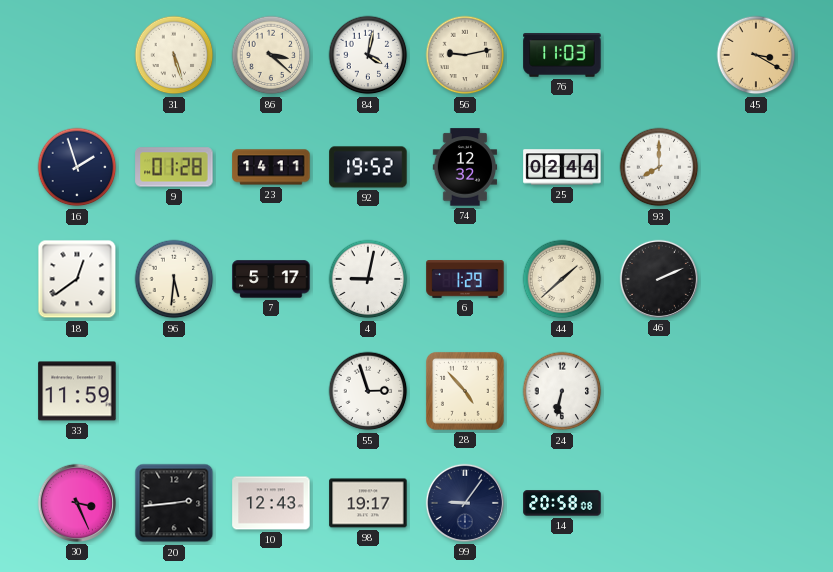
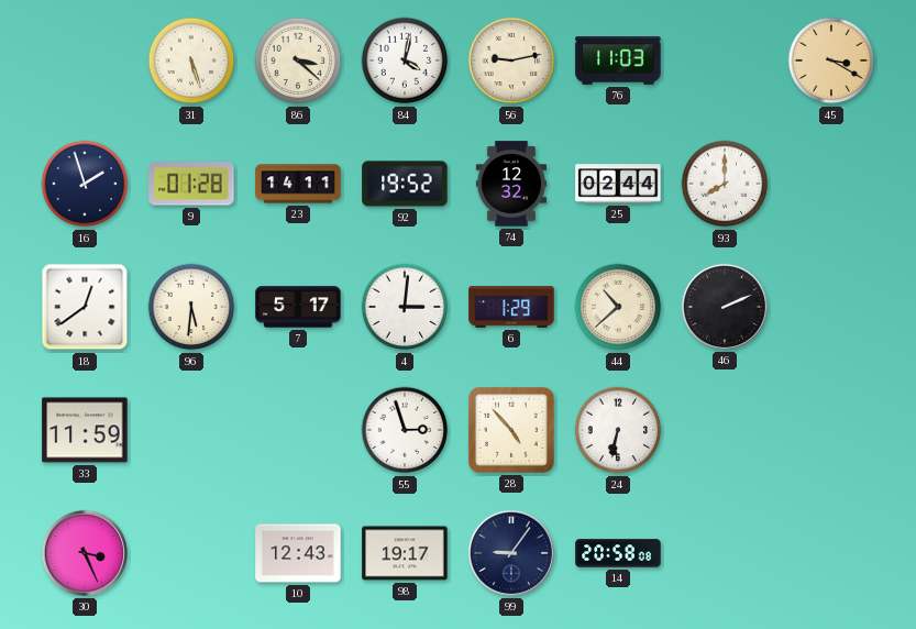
4: 9:02 -> 3:01 (405, 307)
44: 1:38 -> 10:38 (618, 307)
20: 2:44 -> none (174, 503)
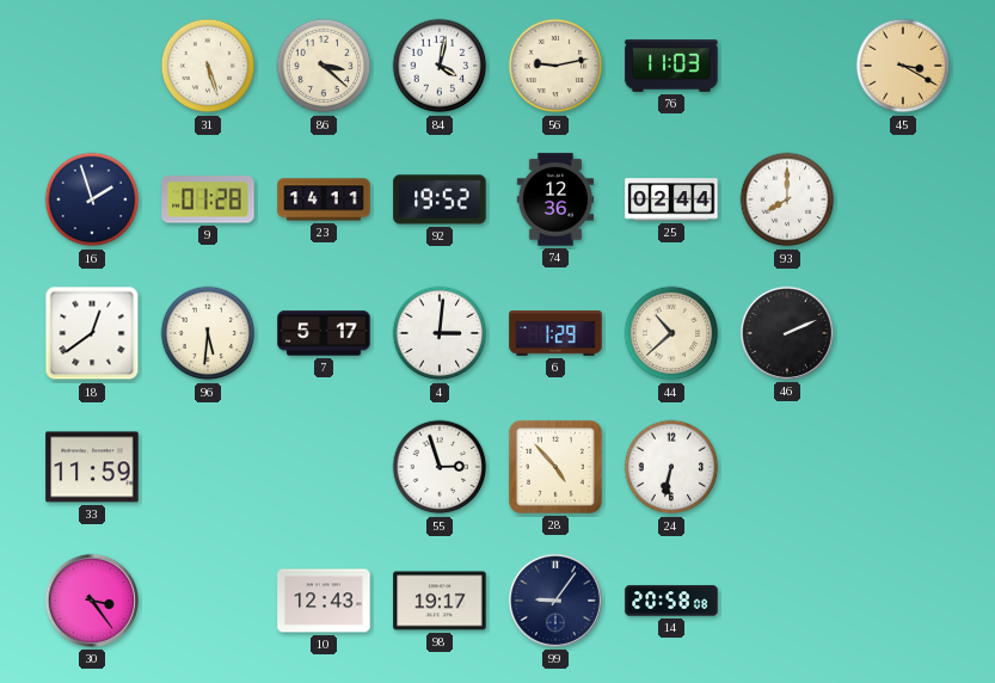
74: 12:32 -> 12:36 (555, 199)
30: 3:26 -> 3:24 (92, 601)
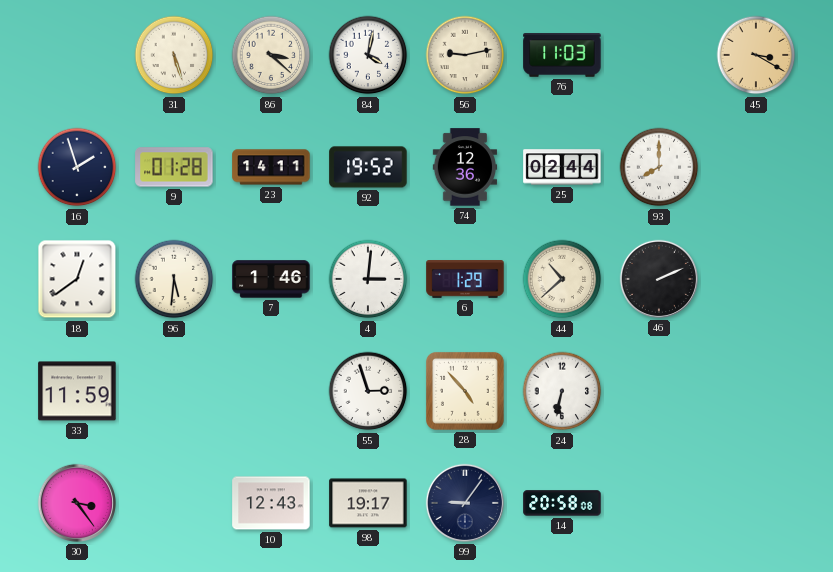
7: 5:17 -> 1:46 (271, 279)
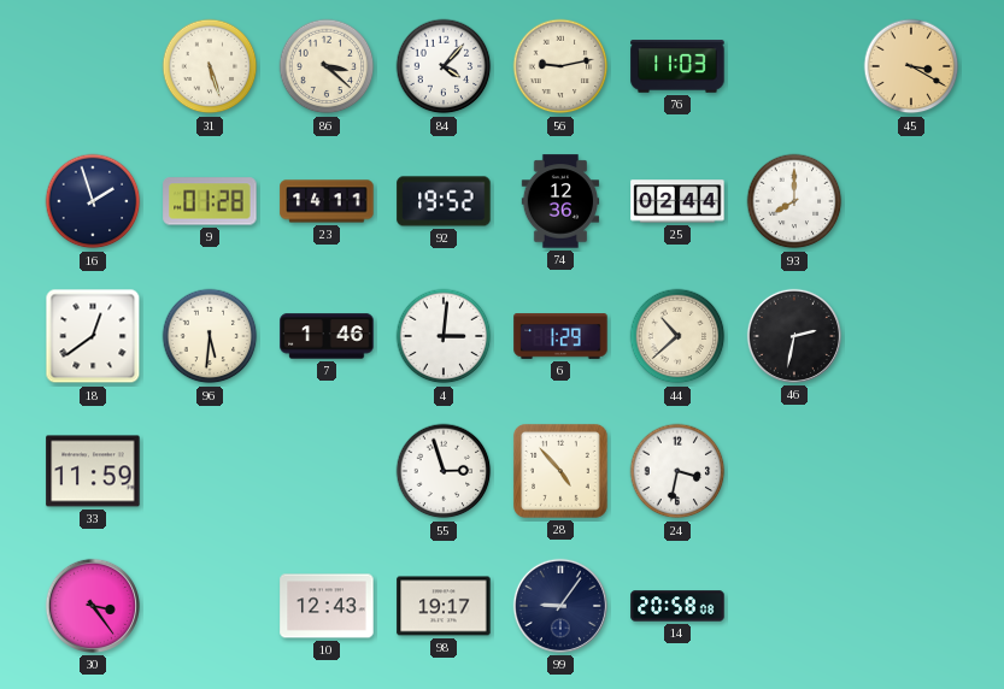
84: 4:02 -> 4:07 (444, 66)
46: 2:11 -> 2:32 (794, 336)
24: 6:32 -> 3:32 (677, 471)
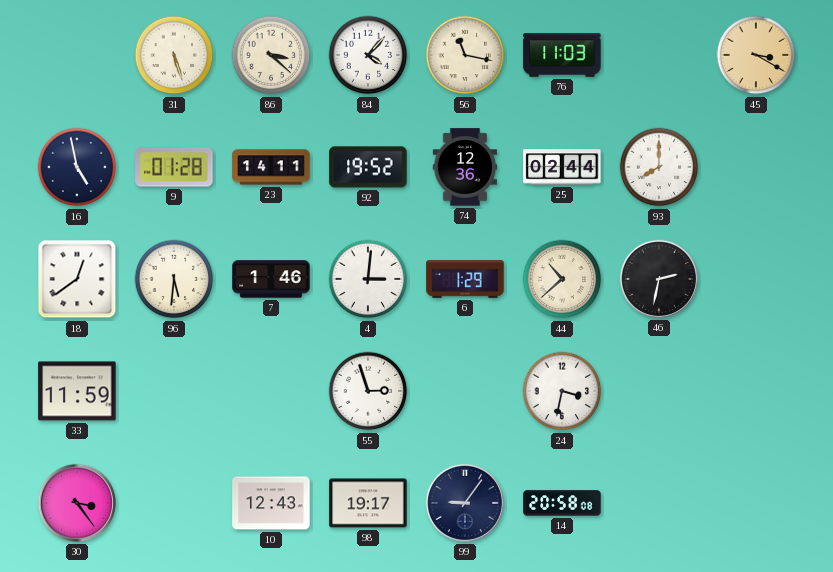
56: 9:13 -> 11:17 (465, 55)
16: 1:57 -> 4:58 (77, 167)
28: 4:53 -> none (560, 471)
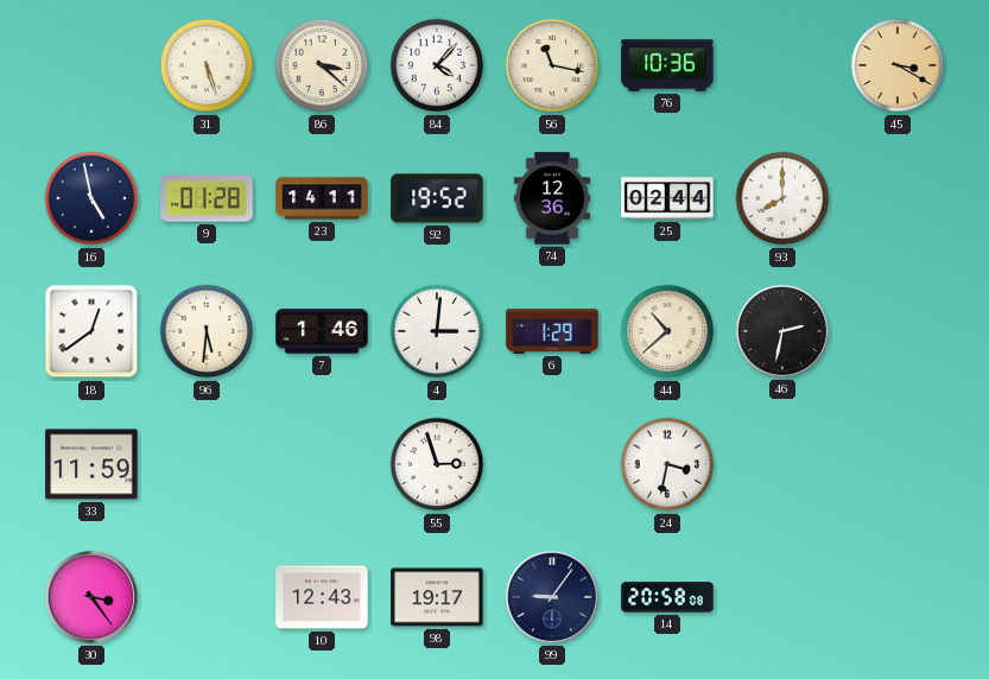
76: 11:03 -> 10:36 (667, 65)
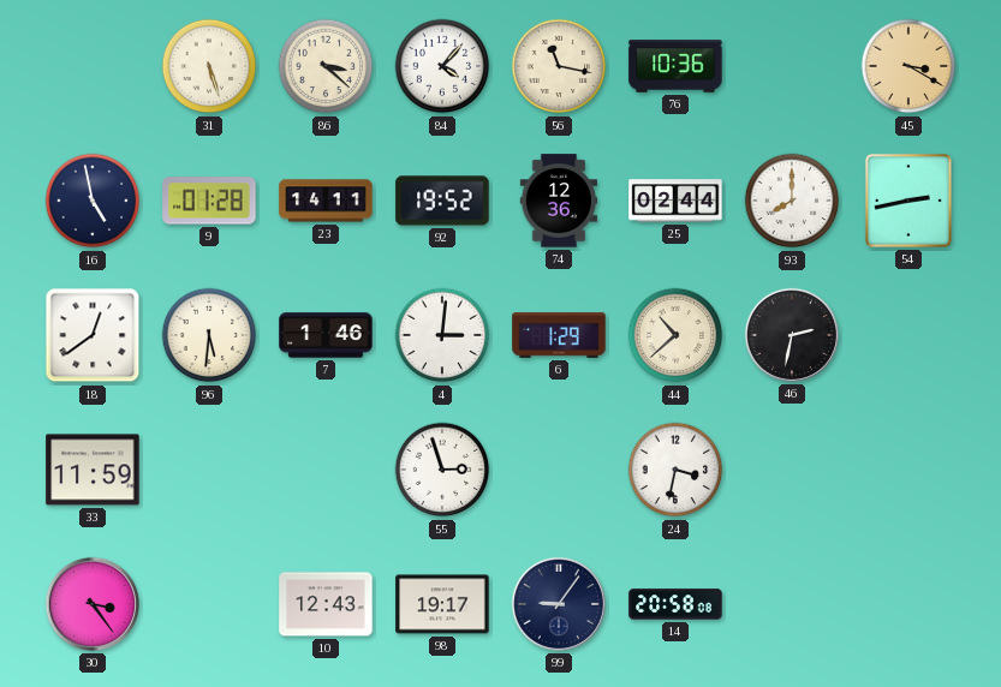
54: none -> 2:43 (908, 201)
